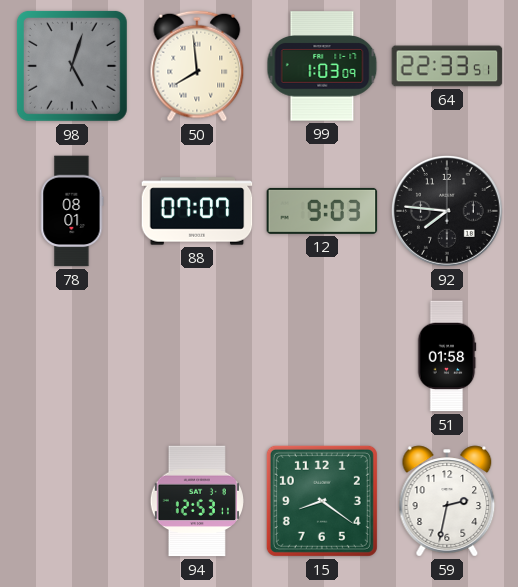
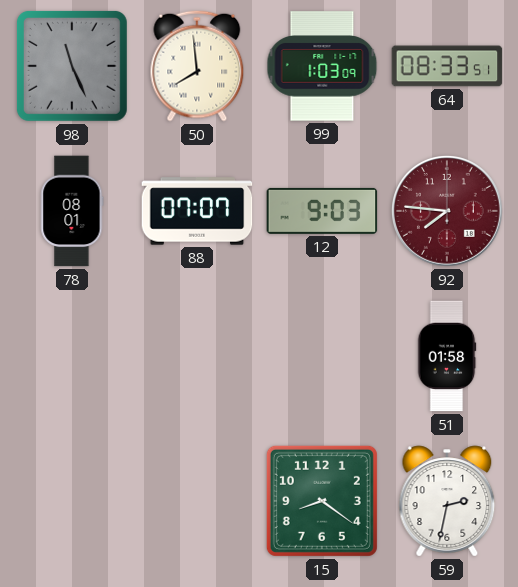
98: 5:03 -> 11:26 (72, 66)
64: 22:33 -> 08:33 (447, 66)
92 dial: black -> burgundy (447, 211)
94: 12:53 -> none (197, 501)
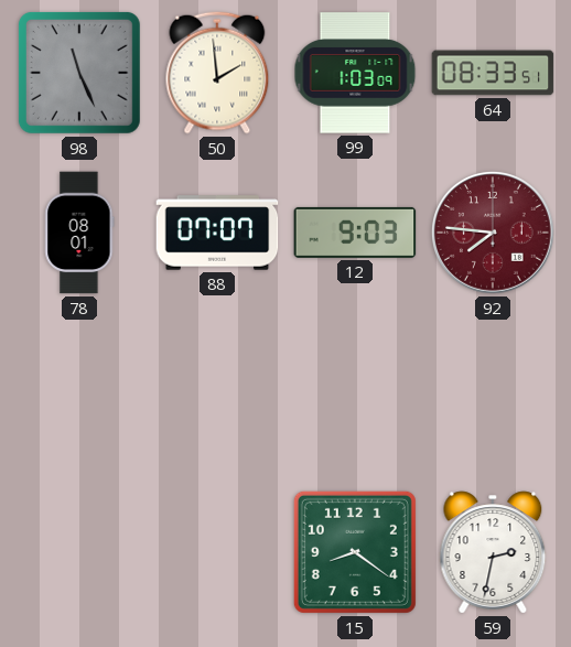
50: 7:59 -> 1:59 (217, 73)
51: 01:58 -> none (447, 356)
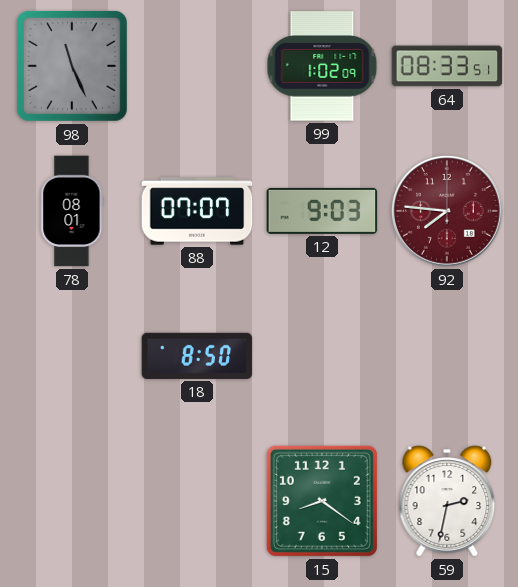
50: 1:59 -> none (217, 73)
99: 1:03 -> 1:02 (322, 66)
18: none -> 8:50 (197, 356)
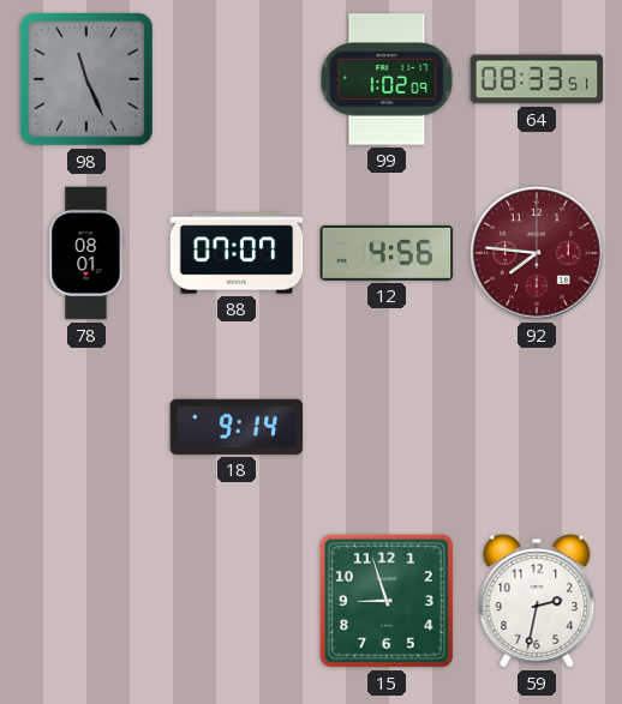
12: 9:03 -> 4:56 (387, 253)
18: 8:50 -> 9:14 (237, 427)
15: 8:21 -> 8:57 (387, 601)
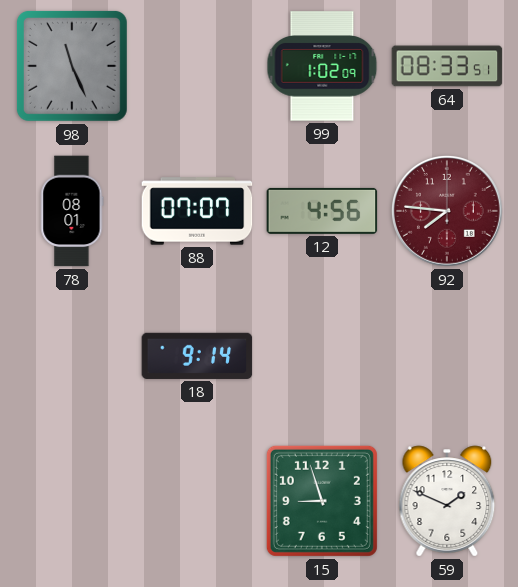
59: 2:32 -> 1:49 (447, 501)
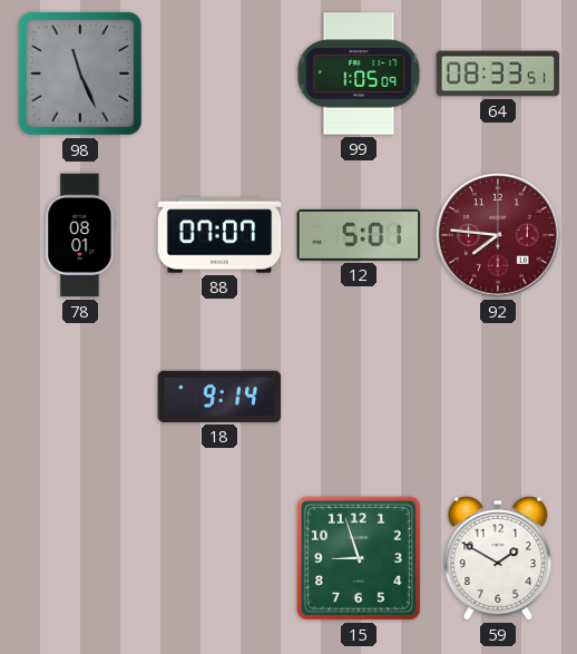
99: 1:02 -> 1:05 (359, 74)
12: 4:56 -> 5:01 (359, 235)
59: 1:49 -> 1:50 (498, 558)
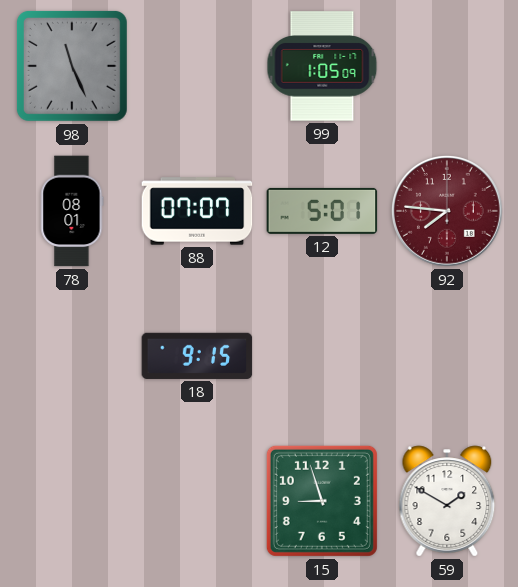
64: 08:33 -> none (498, 74)
18: 9:14 -> 9:15 (197, 356)
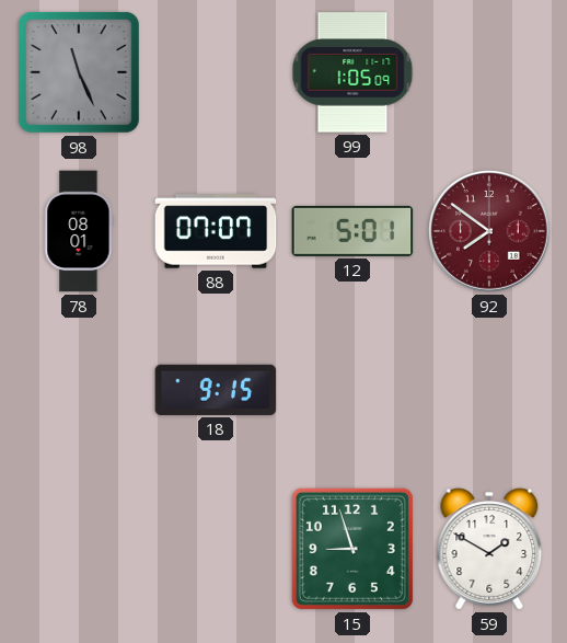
92: 7:46 -> 7:51 (489, 231)
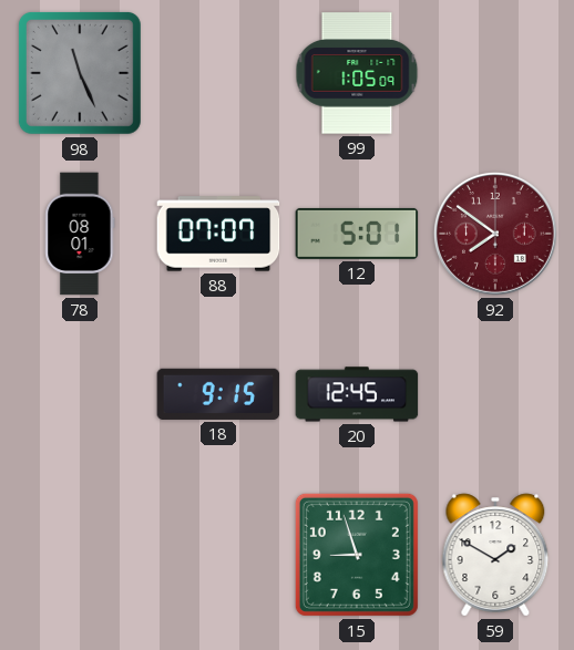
20: none -> 12:45 (357, 394)
